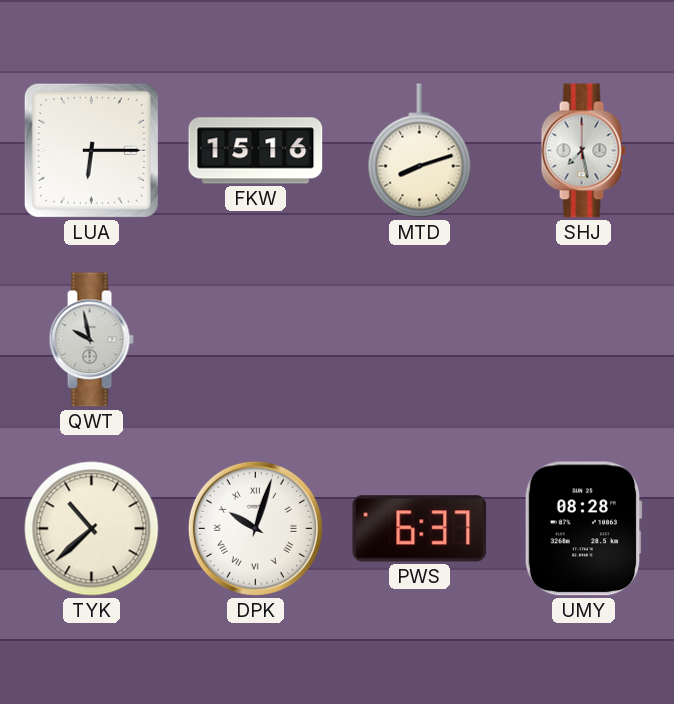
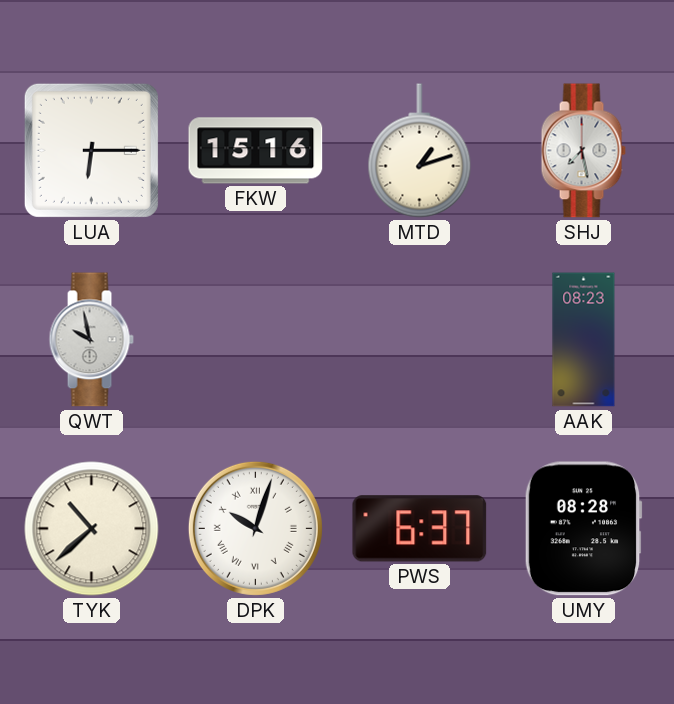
MTD: 8:12 -> 1:12 (420, 151)
AAK: none -> 08:23 (584, 340)
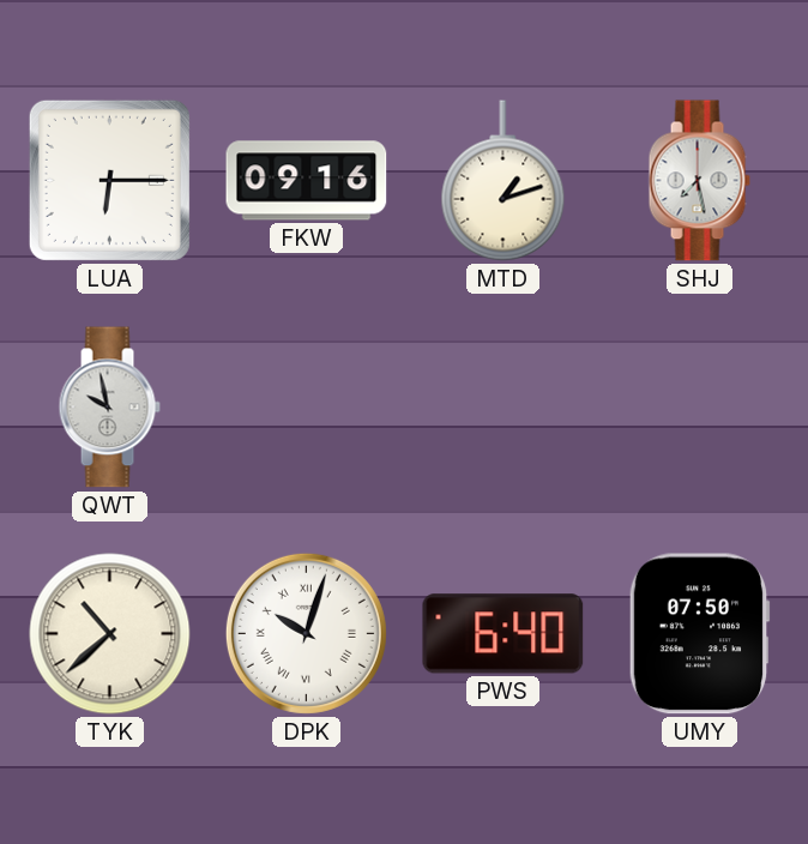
FKW: 15:16 -> 09:16 (307, 181)
AAK: 08:23 -> none (584, 340)
PWS: 6:37 -> 6:40 (504, 634)
UMY: 08:28 -> 07:50 (699, 634)
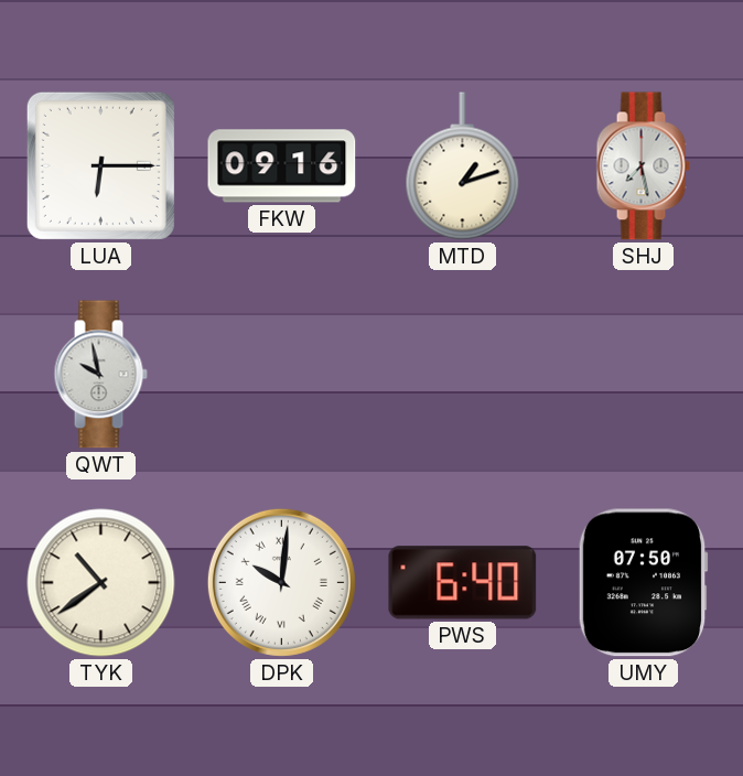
TYK: 10:38 -> 10:39 (101, 583)
DPK: 10:03 -> 10:01 (281, 582)
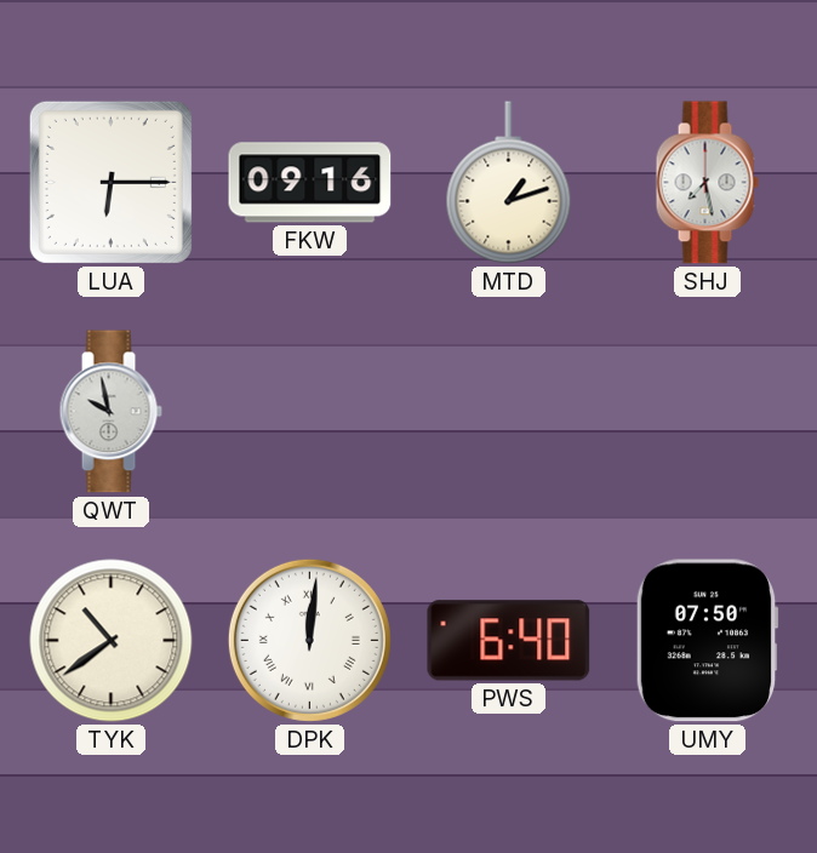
DPK: 10:01 -> 12:01 (309, 640)
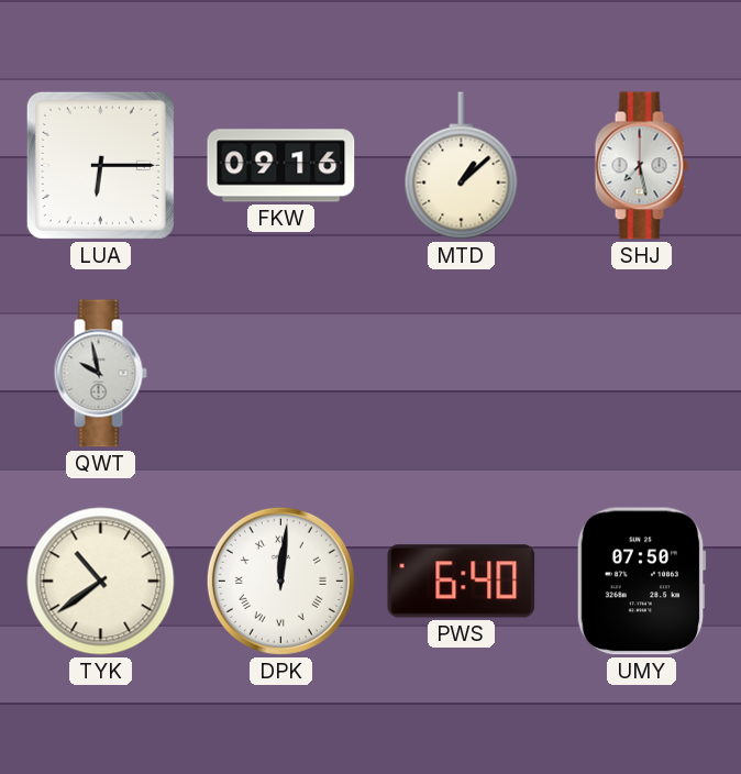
MTD: 1:12 -> 1:08 (462, 166)
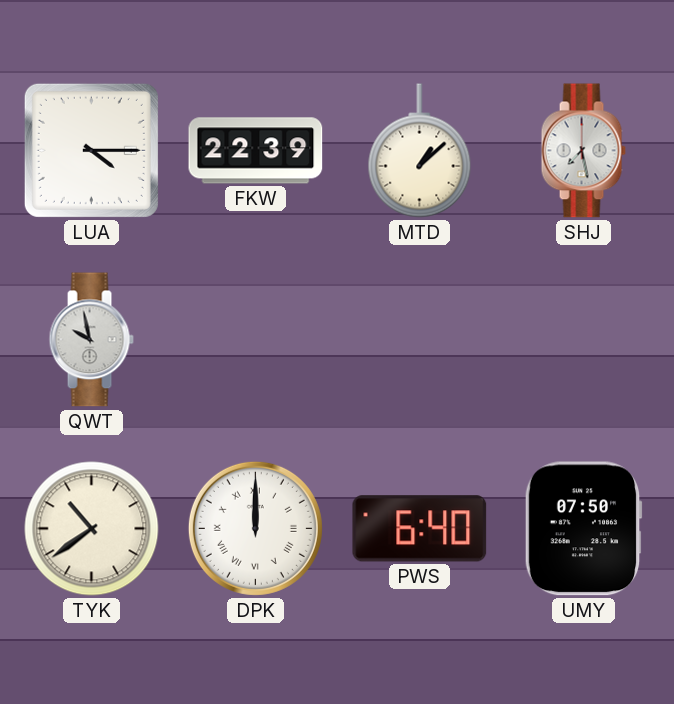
LUA: 6:15 -> 4:15 (91, 150)
FKW: 09:16 -> 22:39 (256, 151)
DPK: 12:01 -> 12:00 (255, 528)
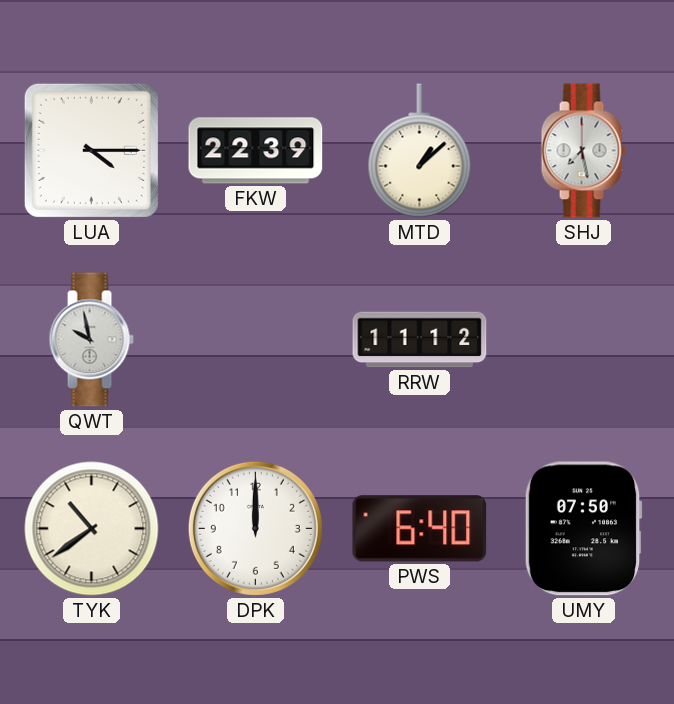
RRW: none -> 11:12 (420, 340)
DPK numerals: Roman -> Arabic (255, 528)
